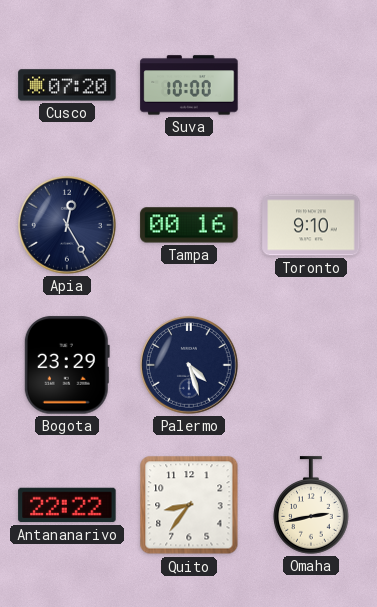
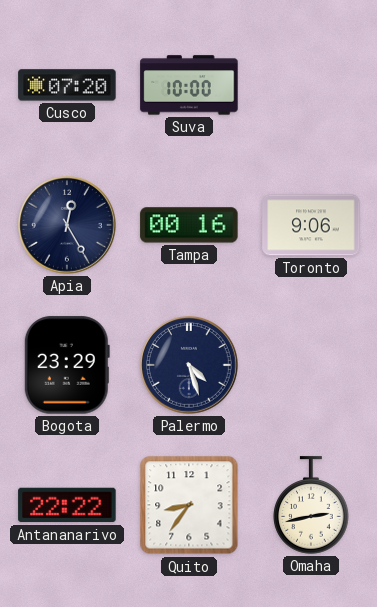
Toronto: 9:10 -> 9:06 (311, 225)
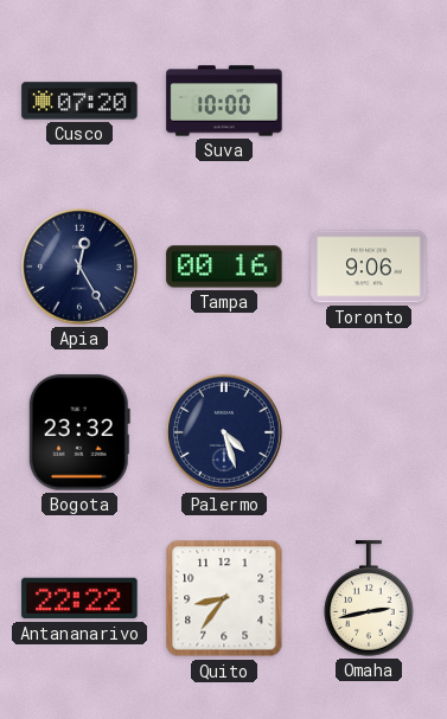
Bogota: 23:29 -> 23:32 (79, 432)
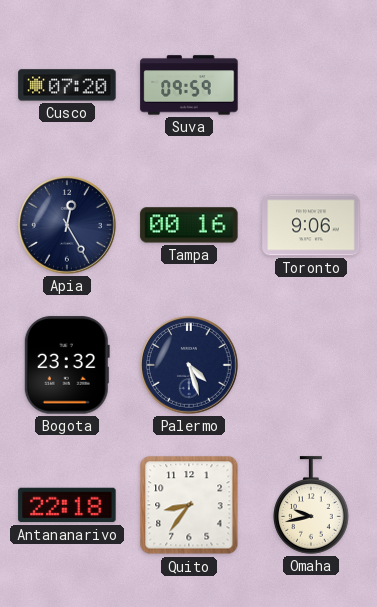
Suva: 10:00 -> 09:59 (189, 85)
Antananarivo: 22:22 -> 22:18 (67, 505)
Omaha: 2:43 -> 9:43 (311, 505)
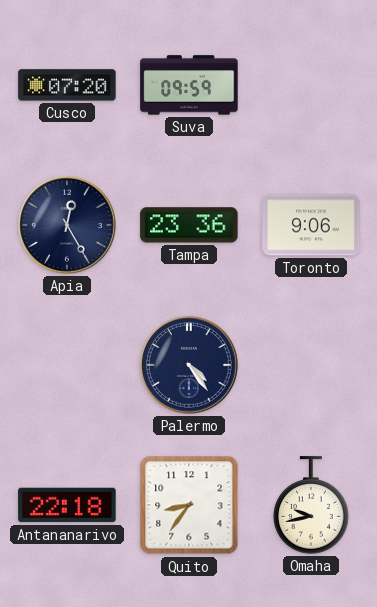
Tampa: 00:16 -> 23:36 (189, 225)
Bogota: 23:32 -> none (67, 365)
Palermo: 4:27 -> 4:24 (190, 366)
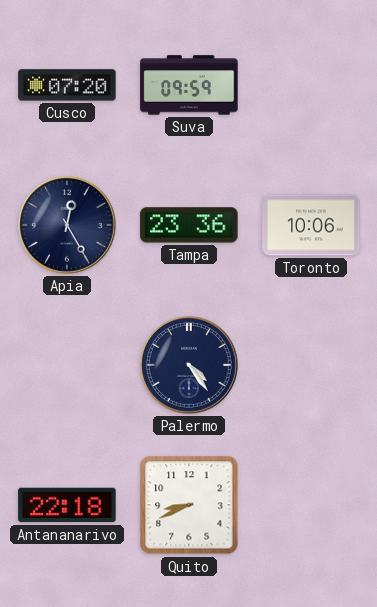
Toronto: 9:06 -> 10:06 (311, 225)
Quito: 8:36 -> 8:41 (189, 505)
Omaha: 9:43 -> none (311, 505)
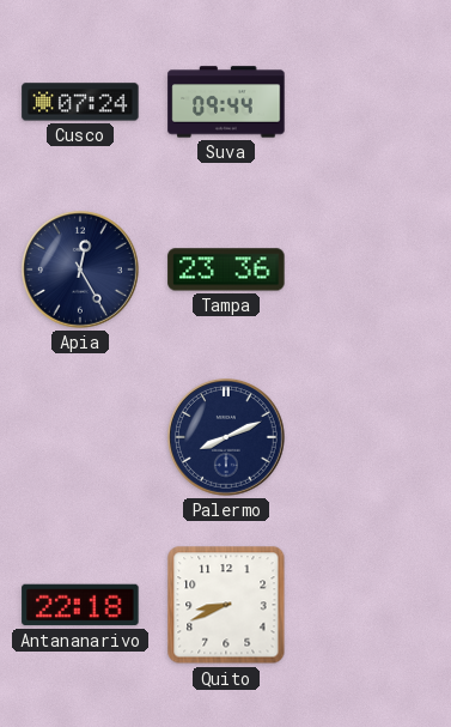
Cusco: 07:20 -> 07:24 (80, 102)
Suva: 09:59 -> 09:44 (226, 102)
Toronto: 10:06 -> none (311, 225)
Palermo: 4:24 -> 8:11 (227, 438)
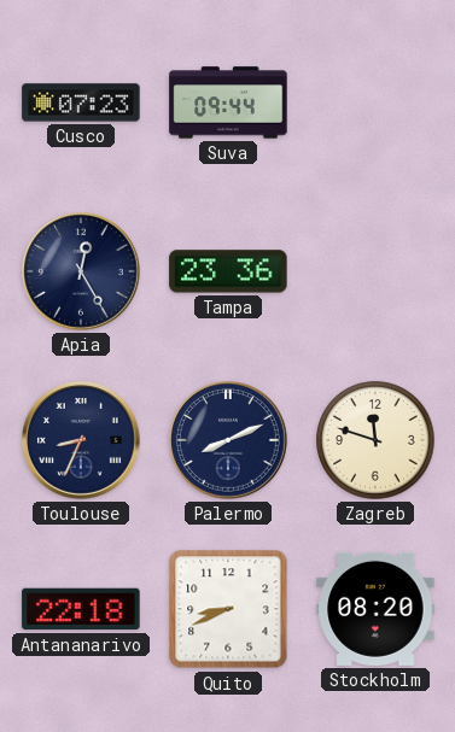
Cusco: 07:24 -> 07:23 (81, 103)
Toulouse: none -> 8:34 (82, 441)
Zagreb: none -> 11:48 (375, 440)
Stockholm: none -> 08:20 (375, 609)
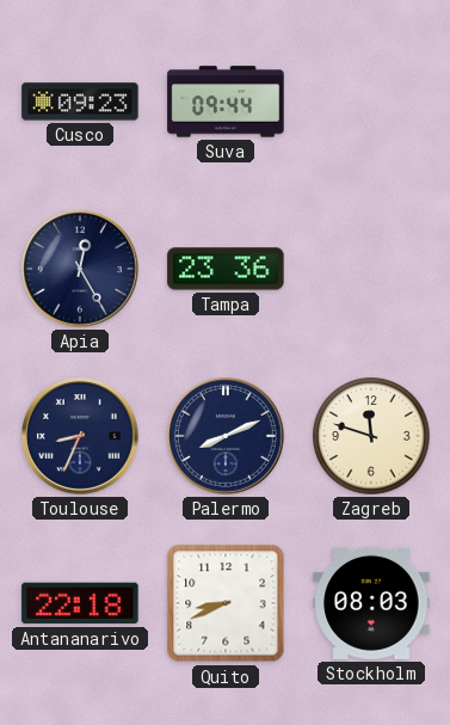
Cusco: 07:23 -> 09:23 (80, 102)
Stockholm: 08:20 -> 08:03 (371, 603)
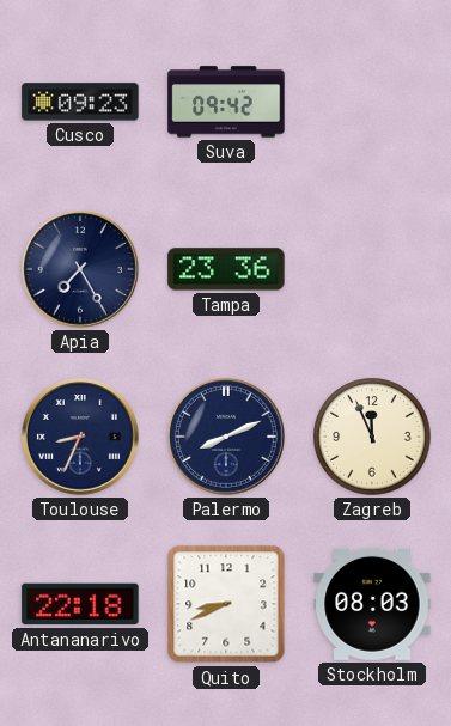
Suva: 09:44 -> 09:42 (226, 102)
Apia: 12:25 -> 7:25 (81, 270)
Zagreb: 11:48 -> 11:56 (372, 437)
